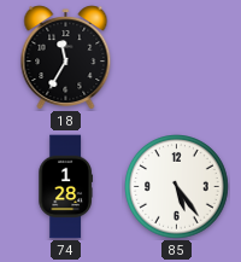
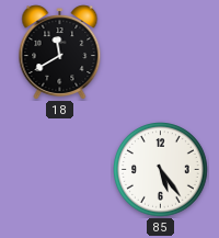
18: 11:35 -> 11:40 (60, 53)
74: 1:28 -> none (65, 187)
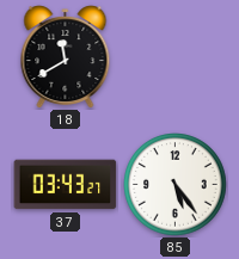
37: none -> 03:43 (66, 185)
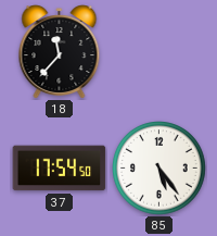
18: 11:40 -> 11:37 (60, 52)
37: 03:43 -> 17:54 (60, 169)
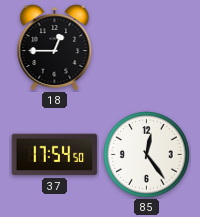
18: 11:37 -> 12:45 (55, 48)
85: 5:24 -> 12:24 (147, 155)
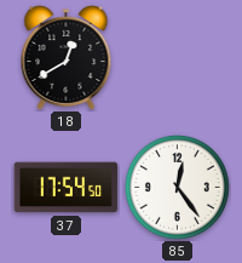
18: 12:45 -> 12:40 (67, 58)
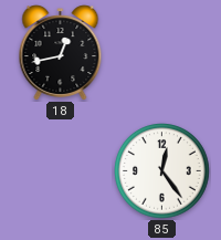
18: 12:40 -> 12:43 (61, 53)
37: 17:54 -> none (67, 188)
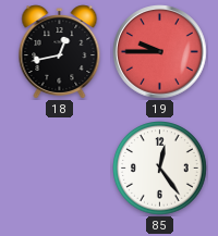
19: none -> 9:45 (160, 52)
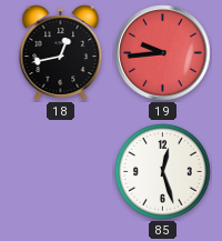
19: 9:45 -> 9:44 (163, 53)
85: 12:24 -> 12:27 (163, 172)
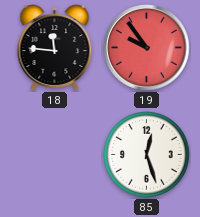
18: 12:43 -> 11:46 (55, 48)
19: 9:44 -> 9:54 (147, 48)
